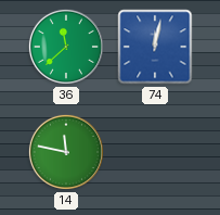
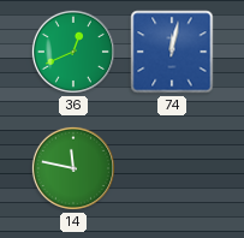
36: 11:38 -> 12:41 (73, 52)
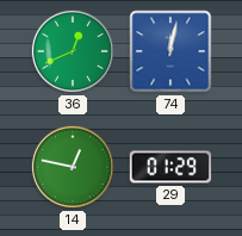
14: 11:47 -> 12:47 (73, 167)
29: none -> 01:29 (170, 167)
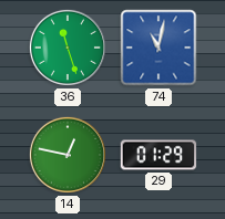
36: 12:41 -> 11:27 (68, 48)
74: 12:02 -> 11:02 (158, 48)
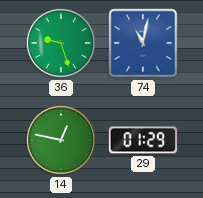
36: 11:27 -> 9:27 (61, 43)
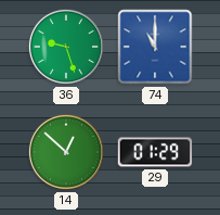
74: 11:02 -> 11:00 (155, 47)
14: 12:47 -> 12:52 (66, 152)
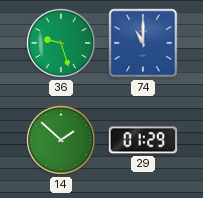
14: 12:52 -> 1:52 (61, 140)
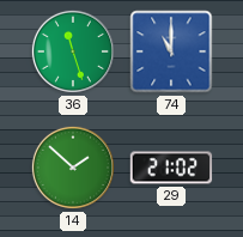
36: 9:27 -> 11:27 (73, 51)
29: 01:29 -> 21:02 (171, 168)
